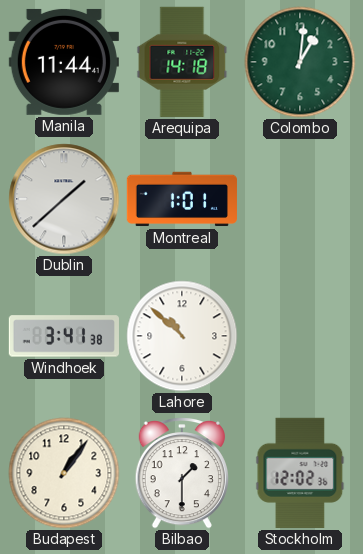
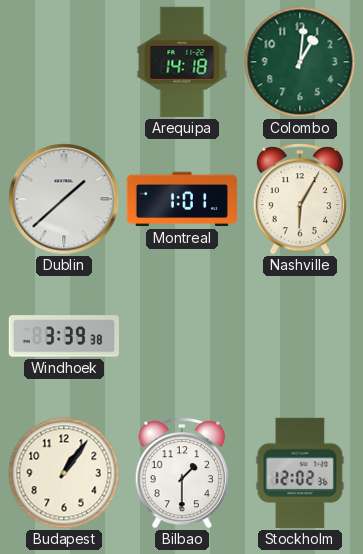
Manila: 11:44 -> none (64, 62)
Nashville: none -> 6:05 (300, 200)
Windhoek: 3:41 -> 3:39 (64, 336)
Lahore: 10:52 -> none (182, 336)
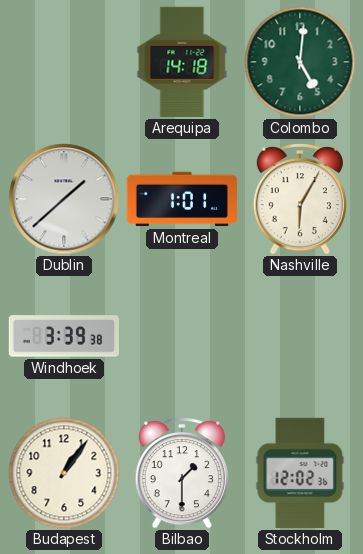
Colombo: 1:01 -> 5:01 (300, 62)
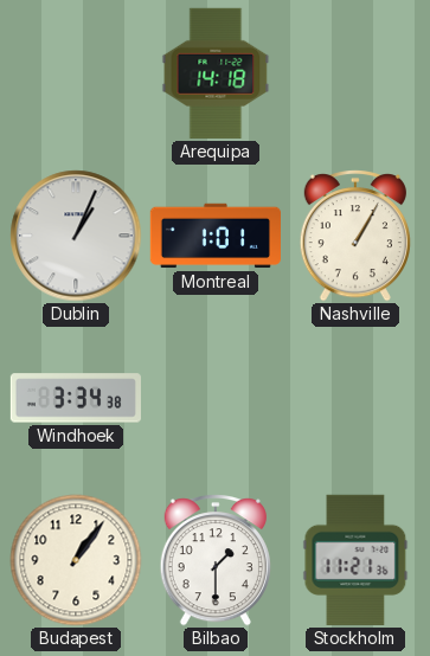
Colombo: 5:01 -> none (300, 62)
Dublin: 1:38 -> 1:04 (76, 236)
Nashville: 6:05 -> 1:05 (355, 237)
Windhoek: 3:39 -> 3:34 (76, 398)
Stockholm: 12:02 -> 11:21 (355, 560)
